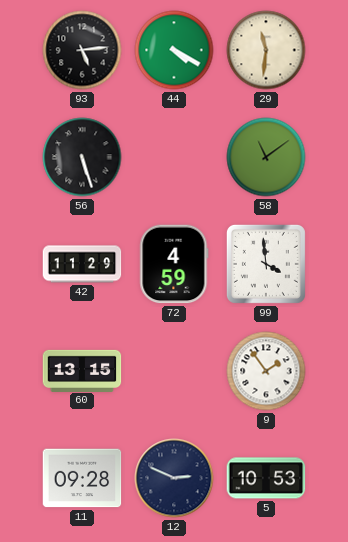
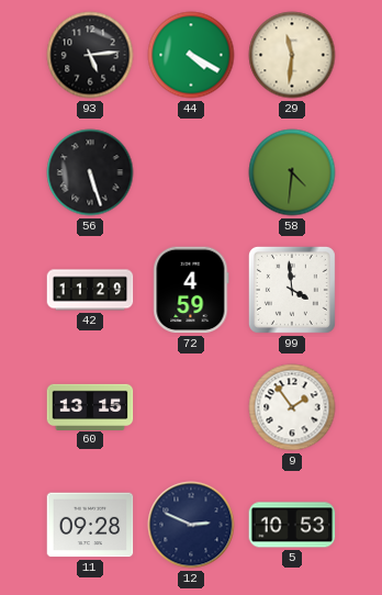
58: 11:09 -> 4:31 (292, 172)
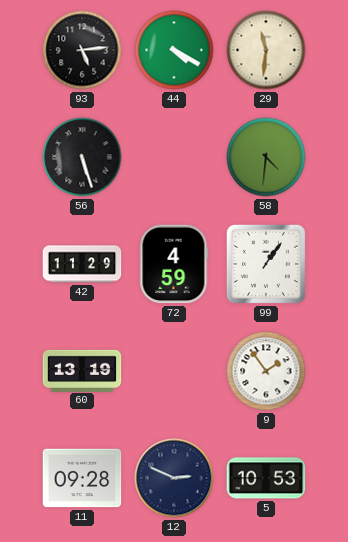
99: 3:59 -> 1:06 (266, 264)
60: 13:15 -> 13:19 (82, 370)
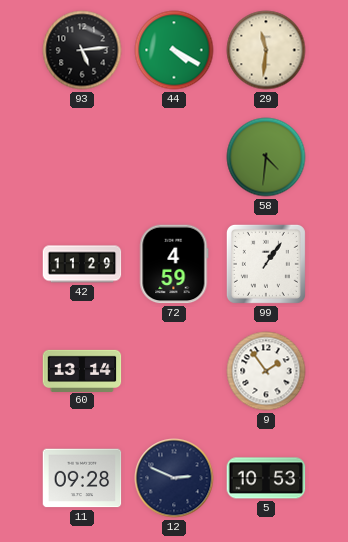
56: 5:27 -> none (82, 157)
60: 13:19 -> 13:14 (82, 370)
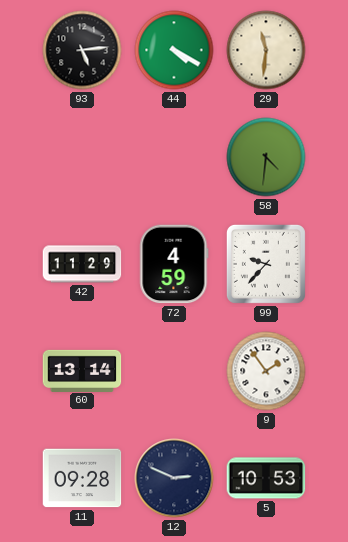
99: 1:06 -> 9:37 (266, 264)
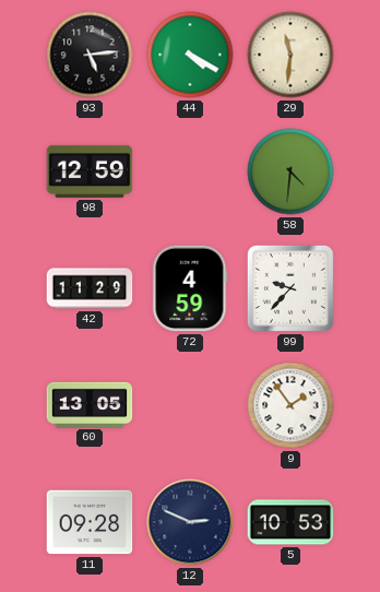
98: none -> 12:59 (90, 171)
60: 13:14 -> 13:05 (90, 404)
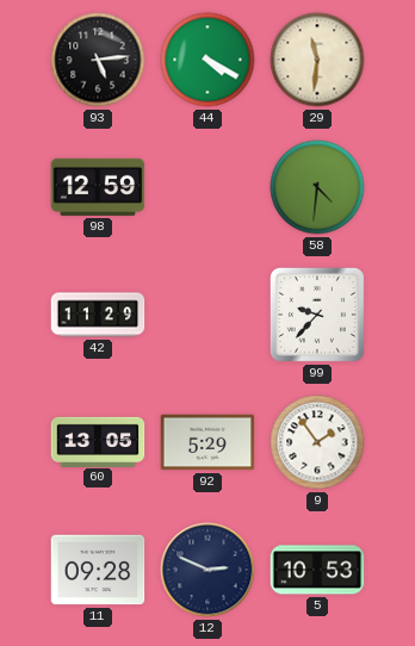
72: 4:59 -> none (190, 288)
92: none -> 5:29 (207, 442)
